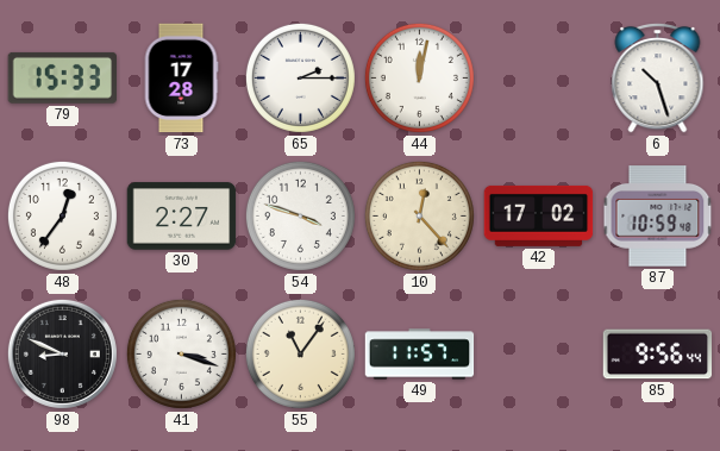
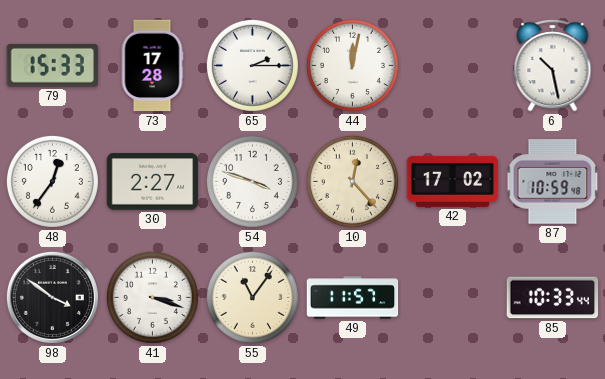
6: 10:27 -> 10:28 (553, 66)
98: 8:49 -> 3:51 (52, 297)
85: 9:56 -> 10:33 (553, 298)
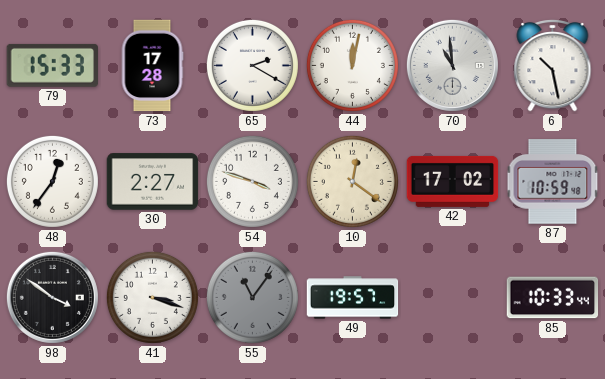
65: 2:15 -> 2:20 (252, 65)
70: none -> 10:59 (452, 65)
10: 12:23 -> 12:21 (352, 181)
55 dial: cream -> grey (252, 297)
49: 11:57 -> 19:57 (353, 298)
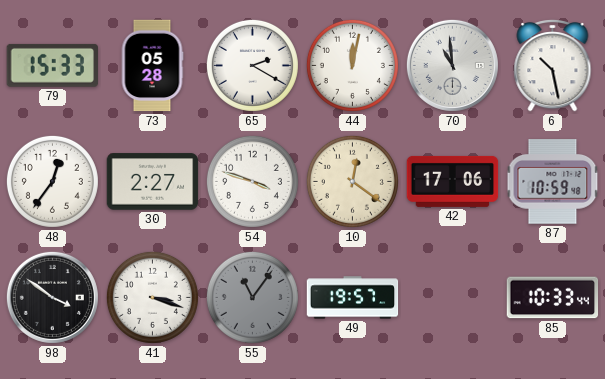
73: 17:28 -> 05:28 (152, 66)
42: 17:02 -> 17:06 (453, 181)
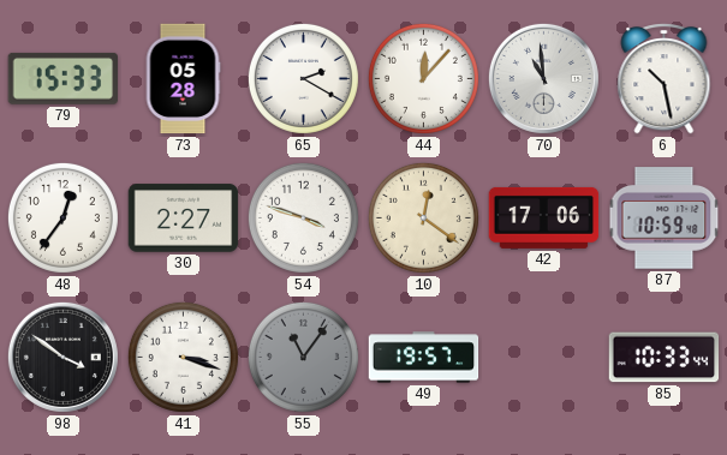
44: 12:02 -> 12:07 (423, 78)
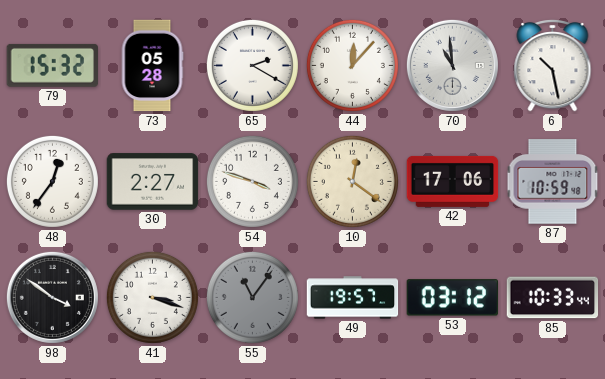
79: 15:33 -> 15:32 (52, 65)
53: none -> 03:12 (452, 298)
